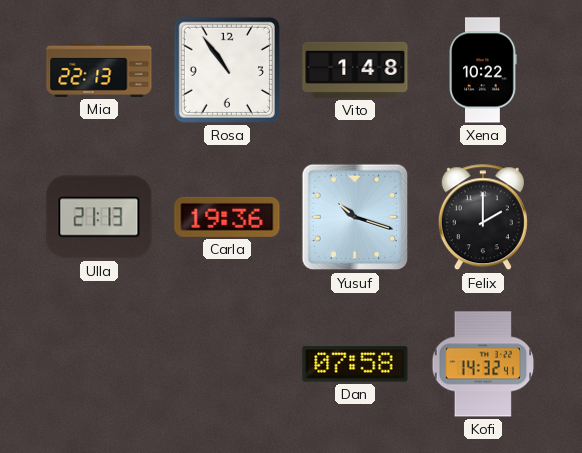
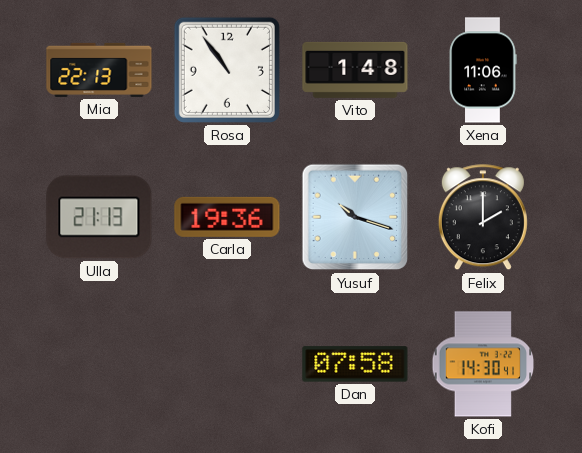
Xena: 10:22 -> 11:06 (483, 70)
Kofi: 14:32 -> 14:30 (483, 364)
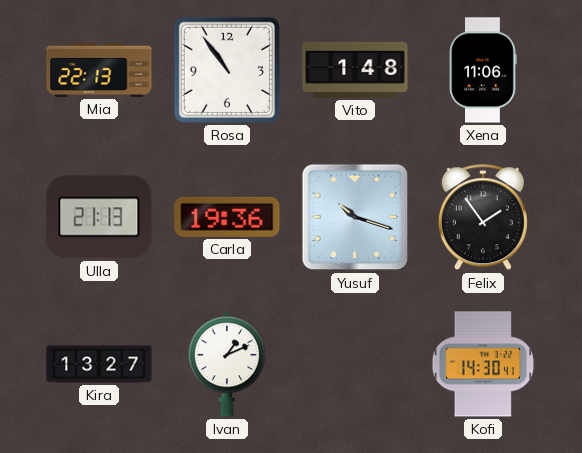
Felix: 2:00 -> 1:54 (483, 218)
Kira: none -> 13:27 (99, 364)
Ivan: none -> 1:11 (227, 364)
Dan: 07:58 -> none (355, 364)
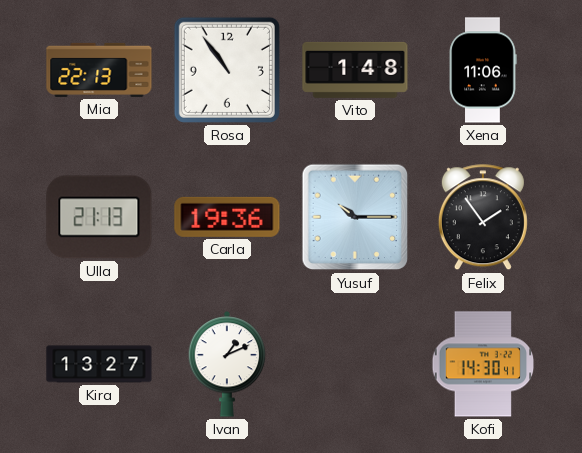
Yusuf: 10:18 -> 10:15 (355, 217)
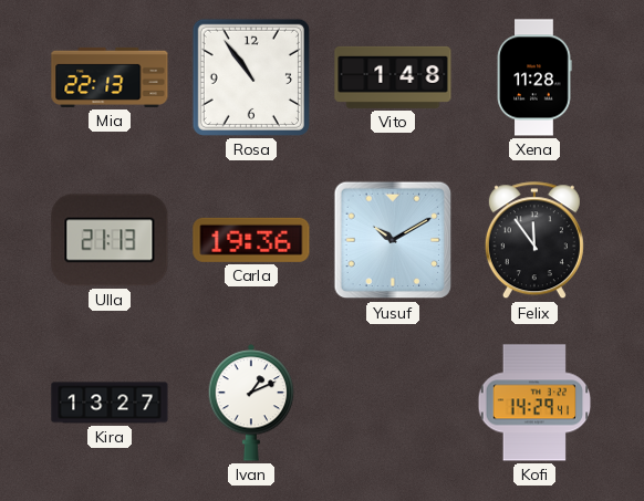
Xena: 11:06 -> 11:28 (534, 77)
Yusuf: 10:15 -> 10:10 (393, 240)
Felix: 1:54 -> 11:54 (534, 241)
Kofi: 14:30 -> 14:29 (534, 403)
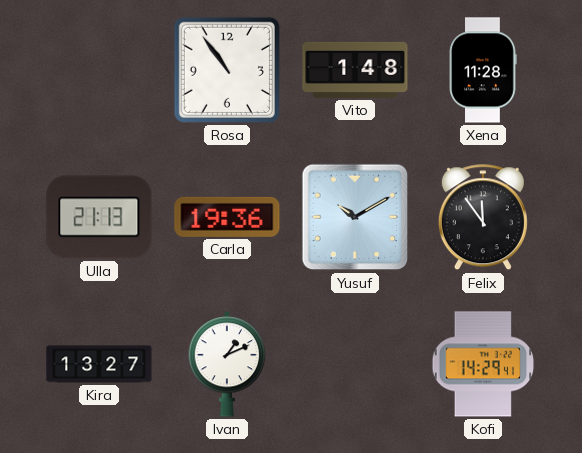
Mia: 22:13 -> none (110, 77)
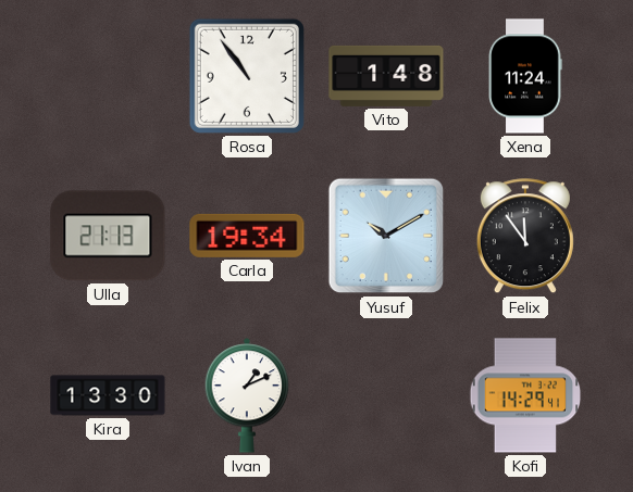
Xena: 11:28 -> 11:24 (525, 76)
Carla: 19:36 -> 19:34 (247, 236)
Kira: 13:27 -> 13:30 (108, 395)
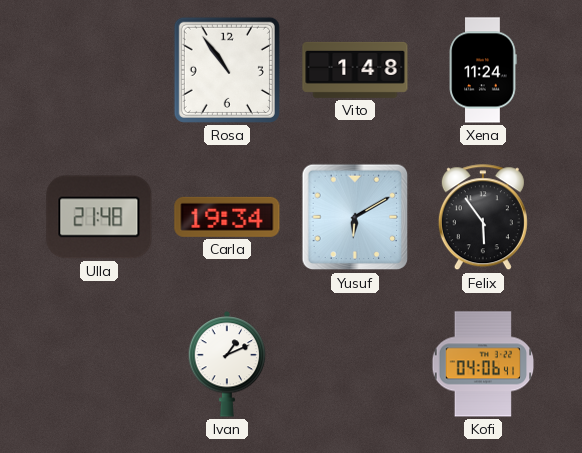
Ulla: 21:13 -> 21:48 (99, 217)
Yusuf: 10:10 -> 6:10 (355, 217)
Felix: 11:54 -> 5:54 (483, 218)
Kira: 13:30 -> none (108, 395)
Kofi: 14:29 -> 04:06 (483, 364)
